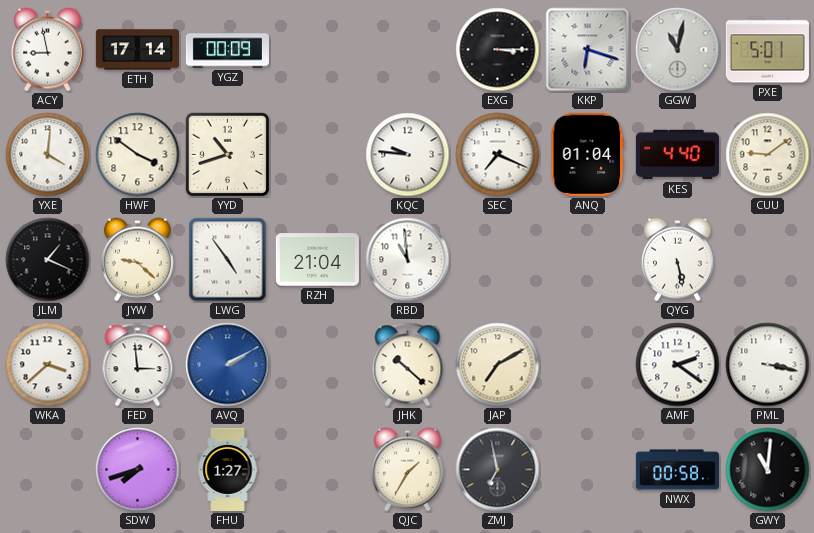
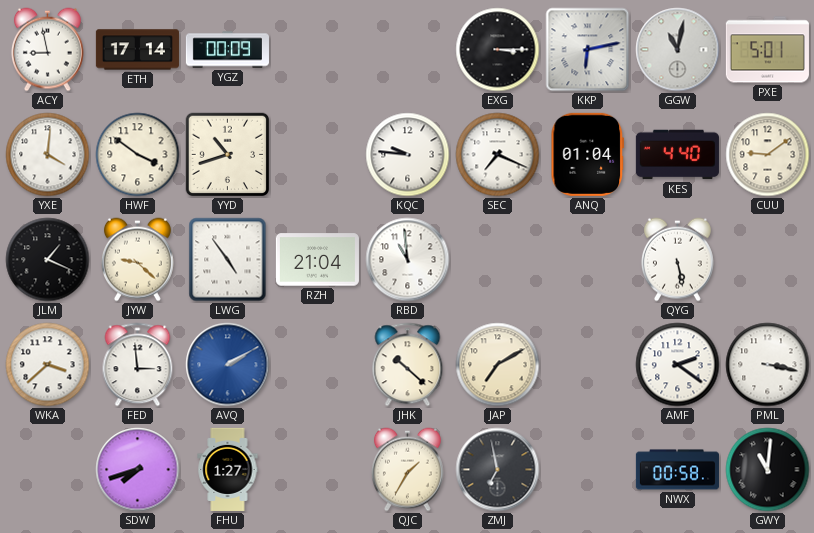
KKP: 6:18 -> 6:13 (588, 50)
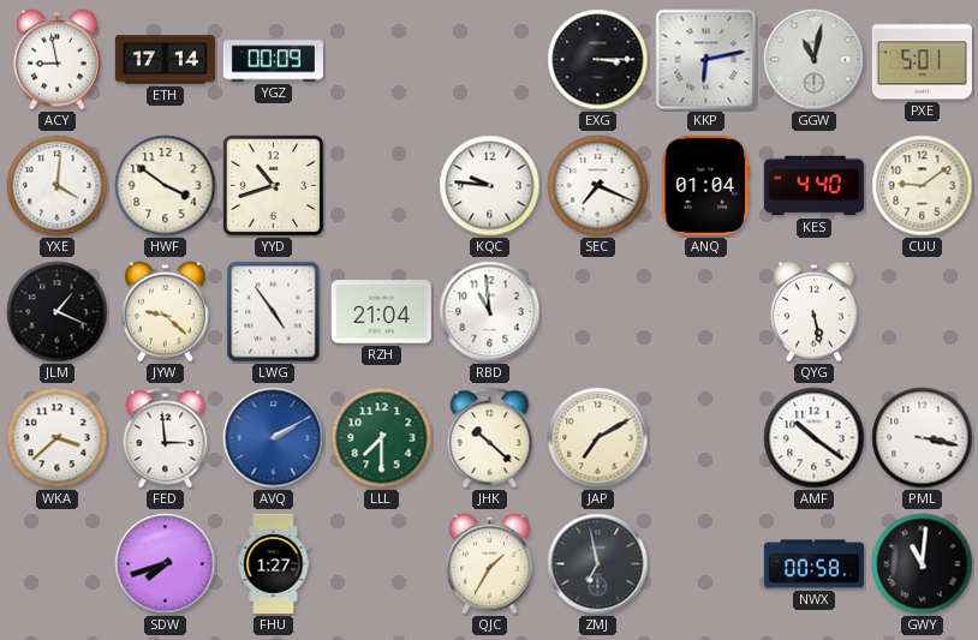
LLL: none -> 7:30 (382, 438)
AMF: 2:21 -> 10:21 (815, 438)
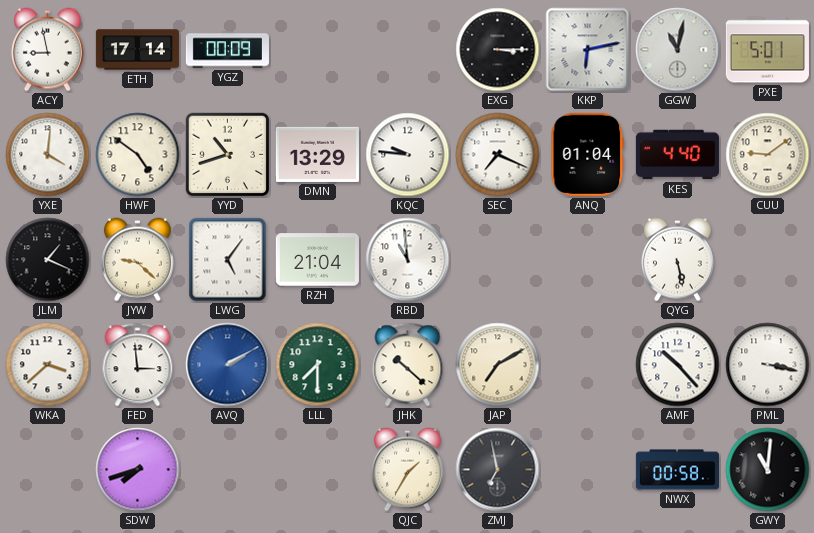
HWF: 3:51 -> 4:51 (138, 155)
DMN: none -> 13:29 (317, 154)
LWG: 4:54 -> 5:06 (228, 260)
AMF: 10:21 -> 10:23 (678, 365)
FHU: 1:27 -> none (274, 563)
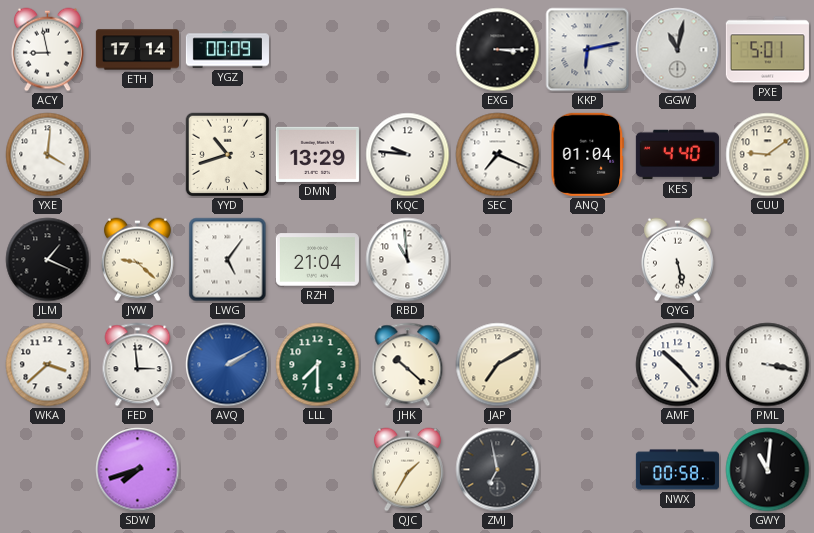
HWF: 4:51 -> none (138, 155)
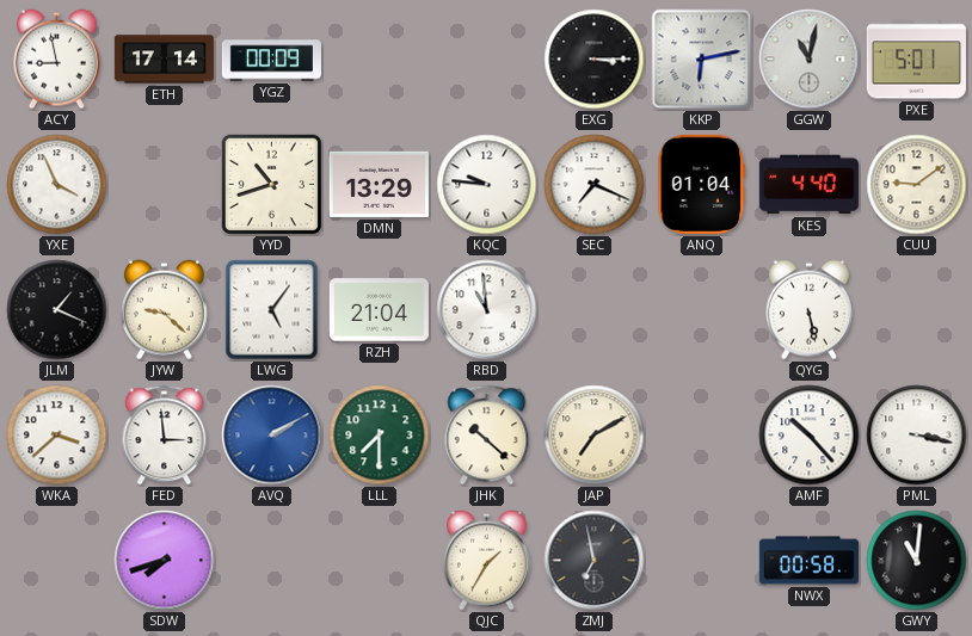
YXE: 4:01 -> 3:56 (57, 185)
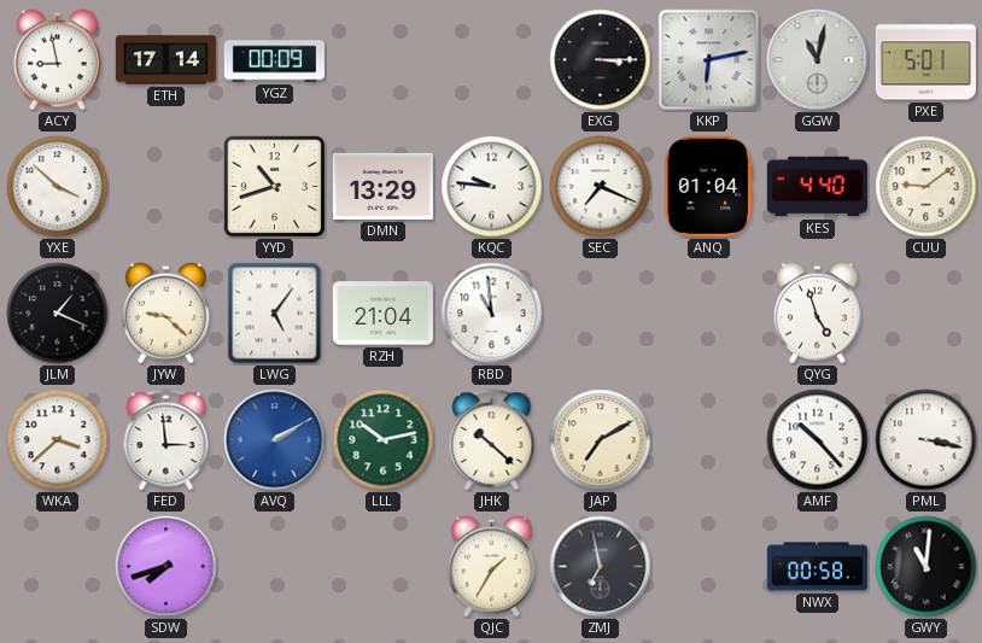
YXE: 3:56 -> 3:52 (58, 187)
QYG: 5:28 -> 4:57 (817, 314)
LLL: 7:30 -> 10:13 (384, 440)
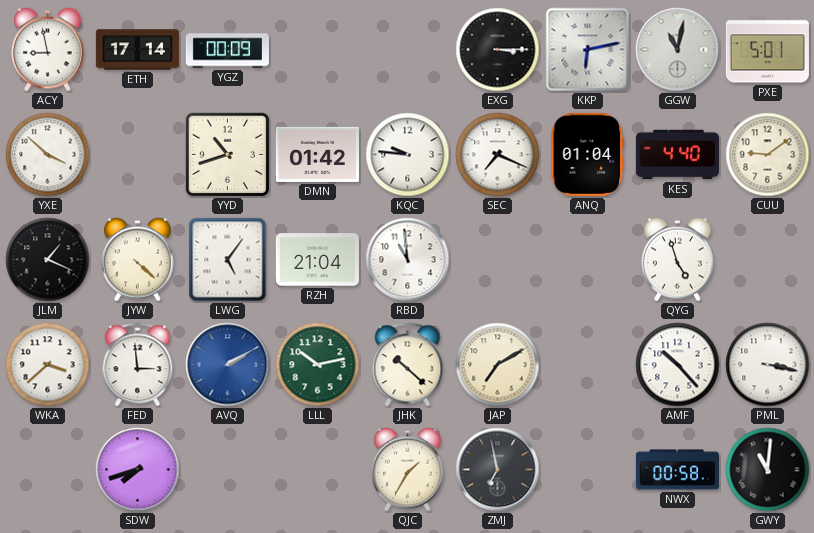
DMN: 13:29 -> 01:42 (317, 154)
JYW: 9:22 -> 4:22 (137, 260)
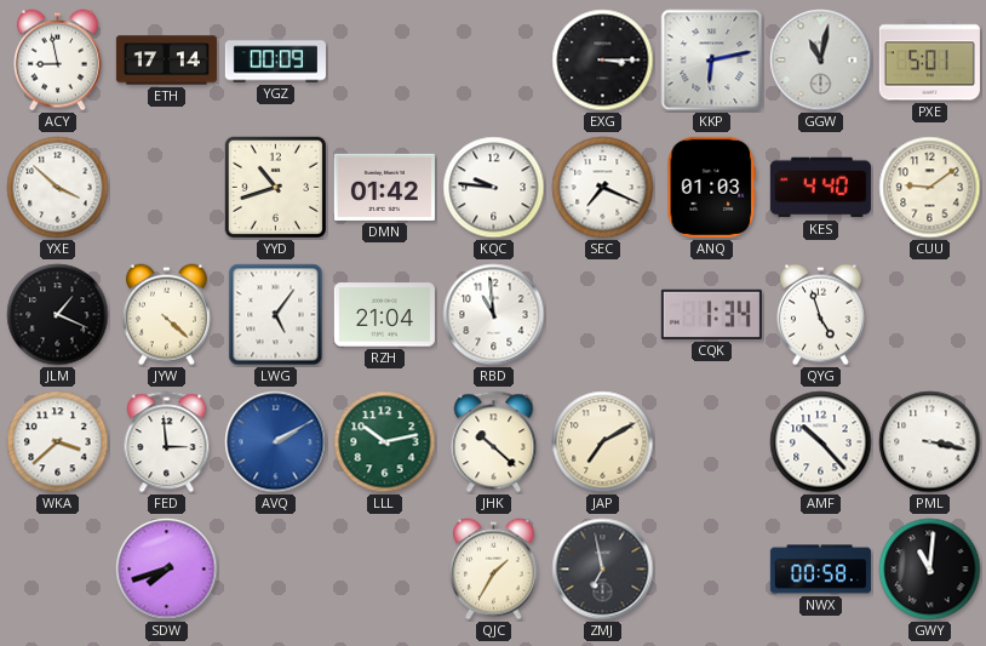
ANQ: 01:04 -> 01:03 (712, 187)
CQK: none -> 1:34 (711, 314)
